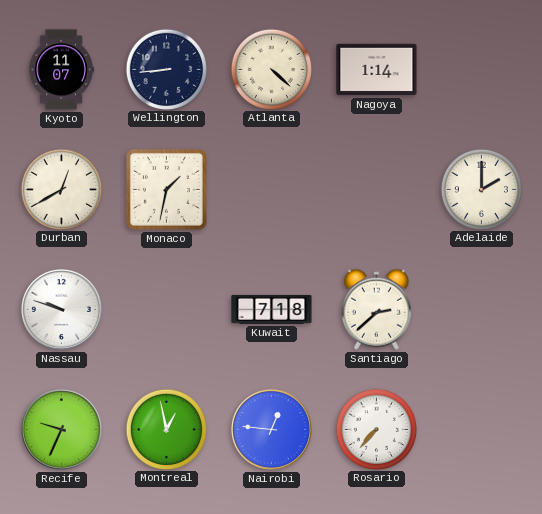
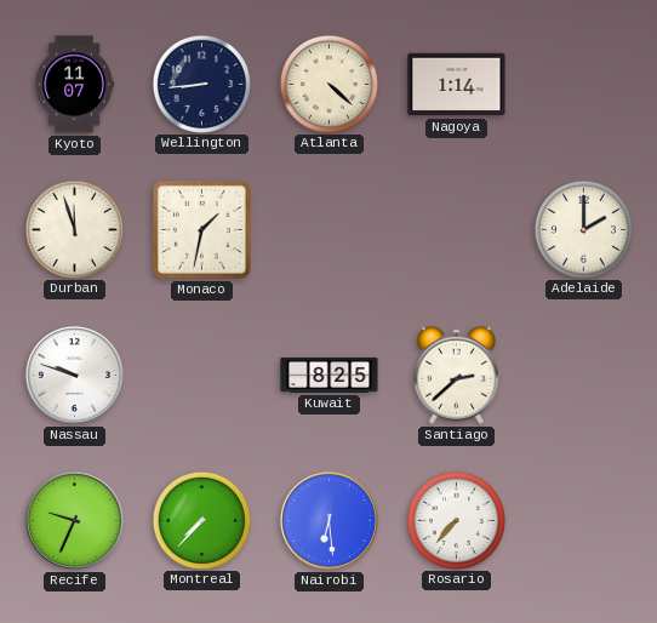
Durban: 12:40 -> 11:57 (74, 229)
Kuwait: 7:18 -> 8:25 (330, 375)
Montreal: 12:58 -> 7:37 (201, 520)
Nairobi: 12:46 -> 6:29 (328, 520)
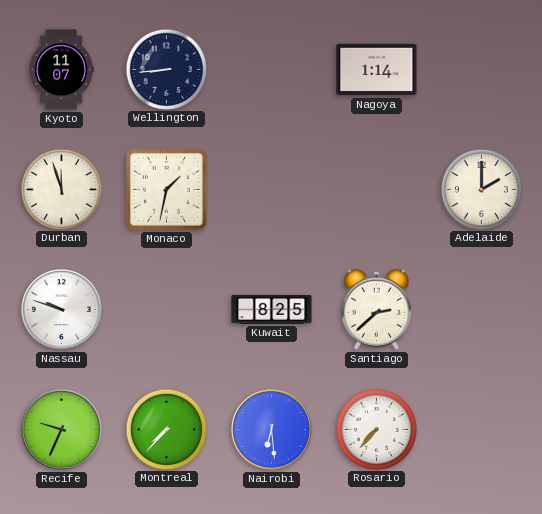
Atlanta: 4:22 -> none (328, 84)
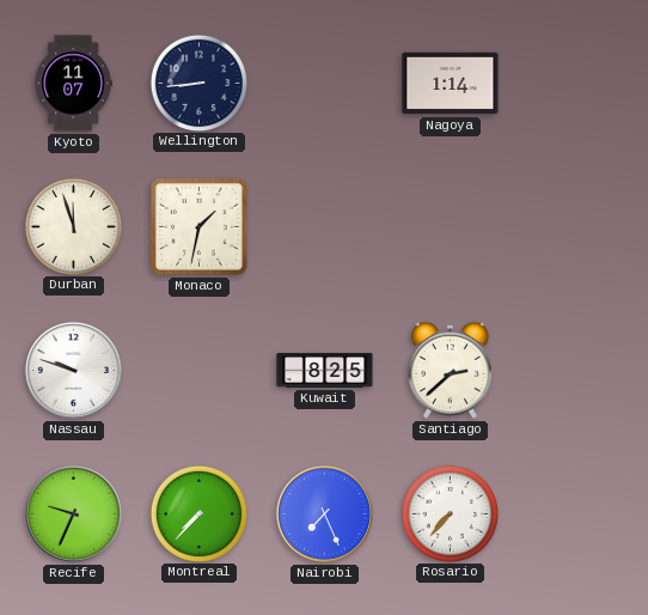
Adelaide: 2:00 -> none (481, 189)
Nairobi: 6:29 -> 7:26 (324, 513)
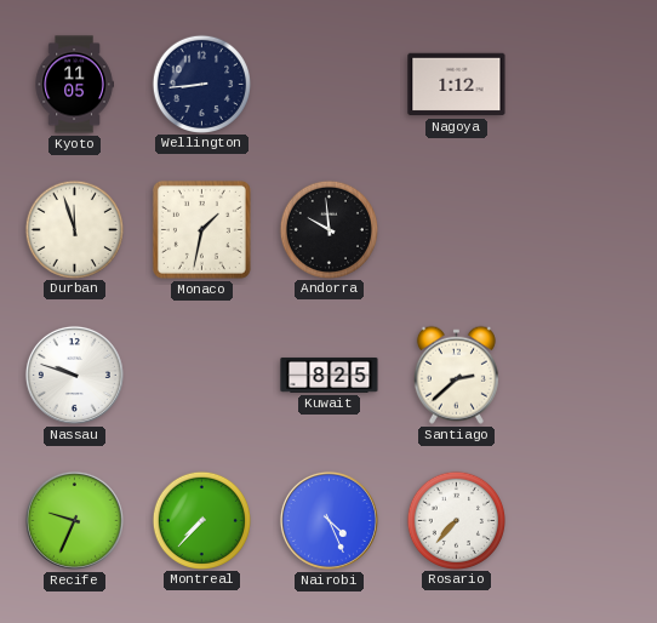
Kyoto: 11:07 -> 11:05 (74, 85)
Nagoya: 1:14 -> 1:12 (457, 85)
Andorra: none -> 9:59 (328, 229)
Nairobi: 7:26 -> 4:26 (328, 520)
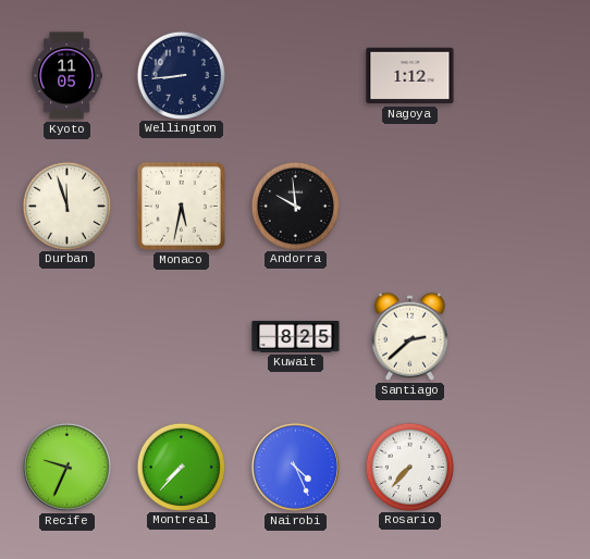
Monaco: 1:32 -> 5:32 (181, 206)
Nassau: 9:48 -> none (74, 375)
